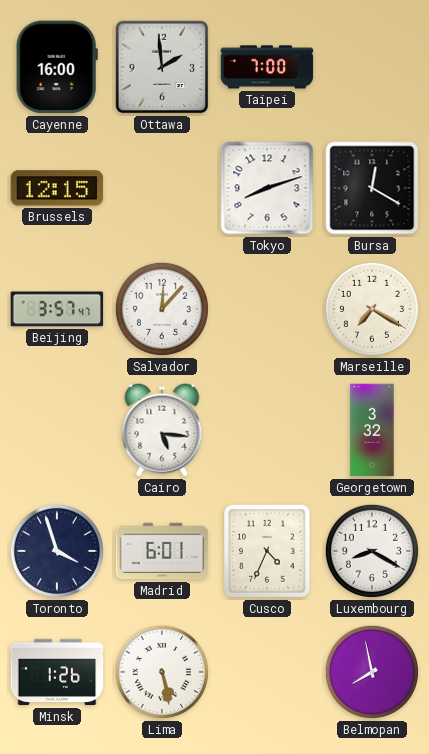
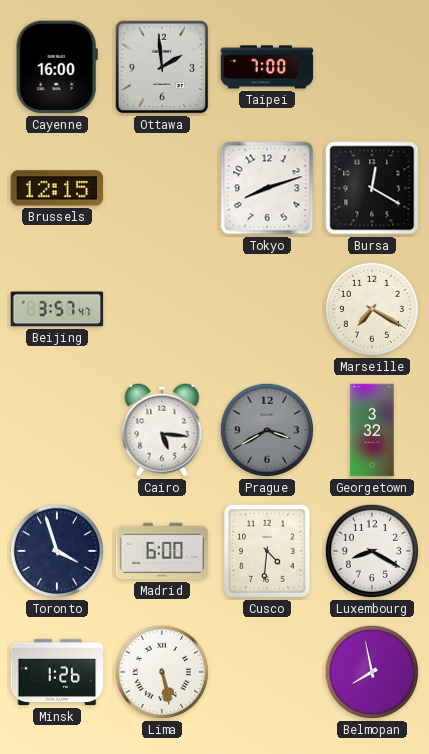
Salvador: 12:07 -> none (162, 309)
Prague: none -> 3:40 (267, 430)
Madrid: 6:01 -> 6:00 (162, 551)
Cusco: 4:34 -> 4:31 (268, 552)
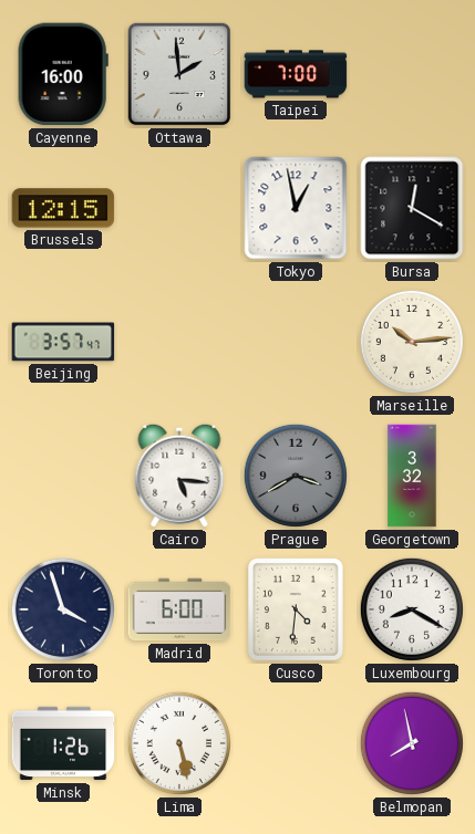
Tokyo: 8:12 -> 12:58 (296, 208)
Marseille: 7:20 -> 10:14 (412, 342)
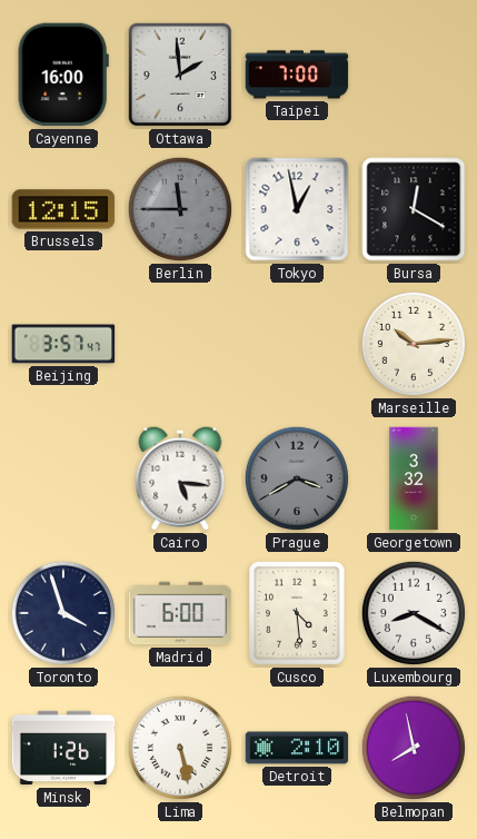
Berlin: none -> 11:45 (180, 209)
Cusco: 4:31 -> 4:29 (298, 614)
Detroit: none -> 2:10 (297, 748)
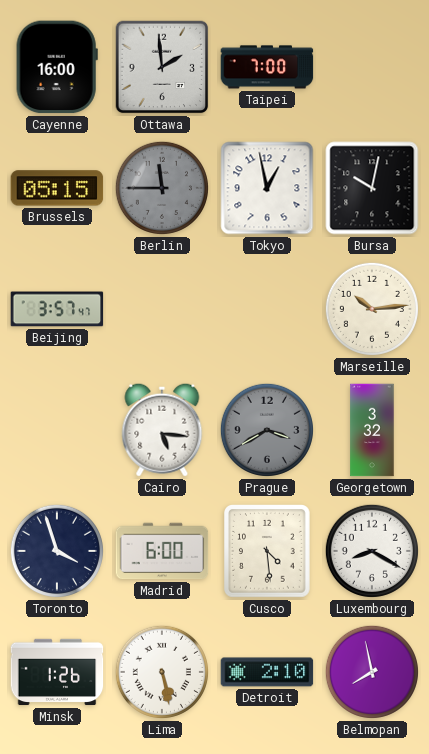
Brussels: 12:15 -> 05:15 (57, 188)
Bursa: 12:20 -> 10:02 (372, 188)
